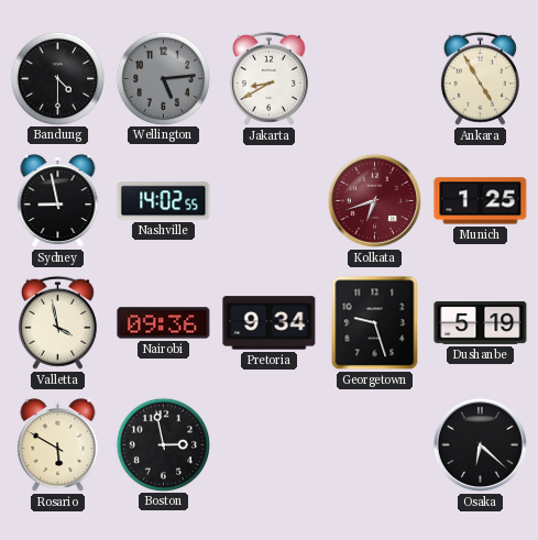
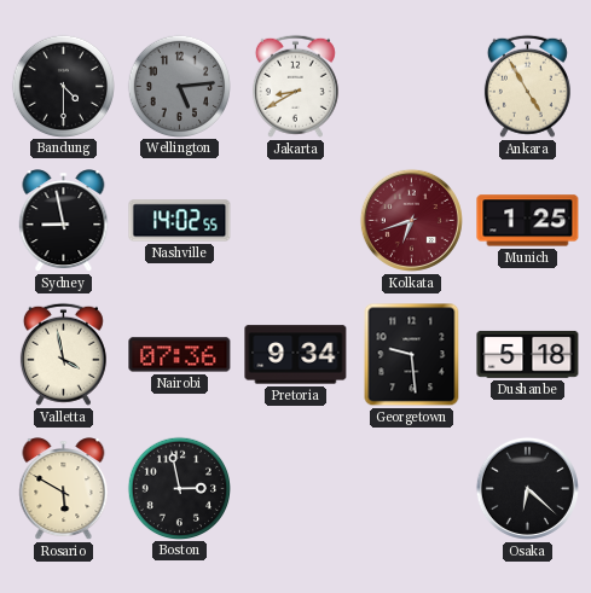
Nairobi: 09:36 -> 07:36 (180, 355)
Georgetown: 9:27 -> 9:29 (412, 355)
Dushanbe: 5:19 -> 5:18 (528, 354)
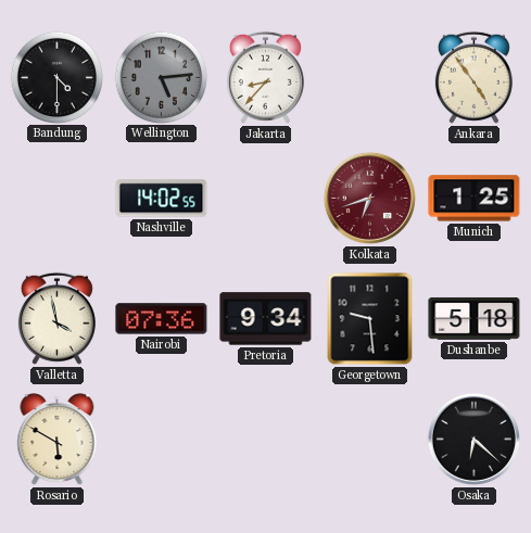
Jakarta: 8:40 -> 8:37 (265, 77)
Ankara: 4:55 -> 4:54 (473, 77)
Sydney: 8:58 -> none (64, 221)
Boston: 2:58 -> none (179, 488)
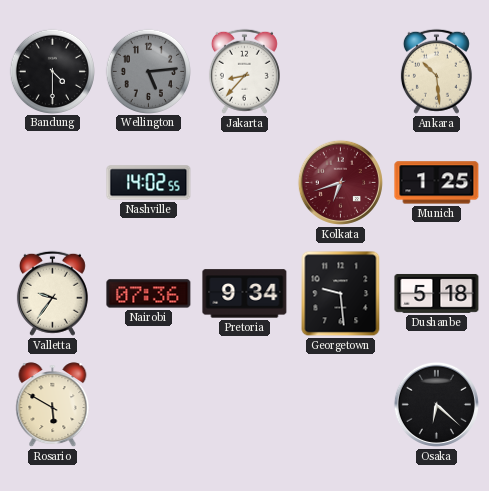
Ankara: 4:54 -> 10:29 (436, 71)
Valletta: 3:58 -> 9:36 (52, 293)
